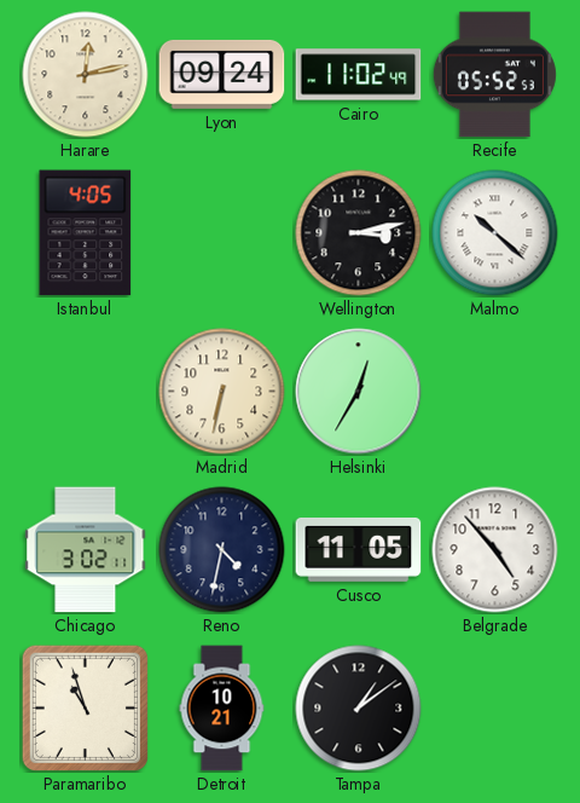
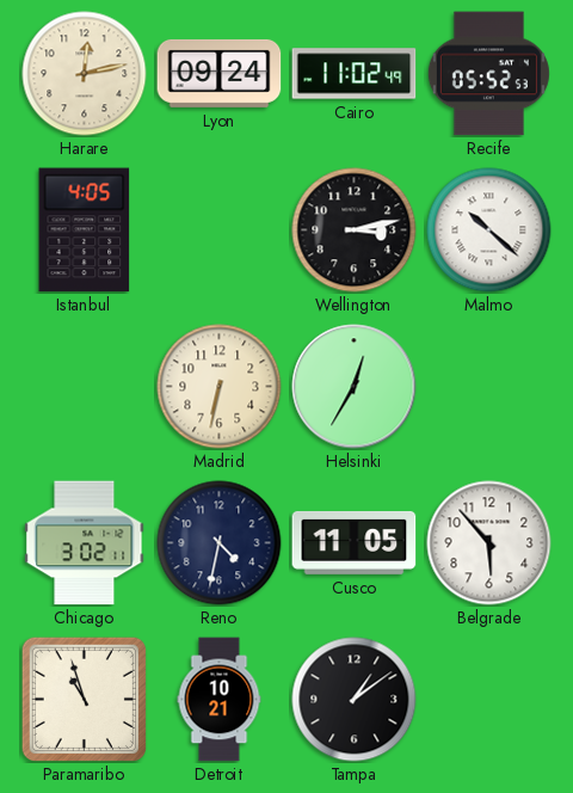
Belgrade: 4:53 -> 5:53 (489, 543)
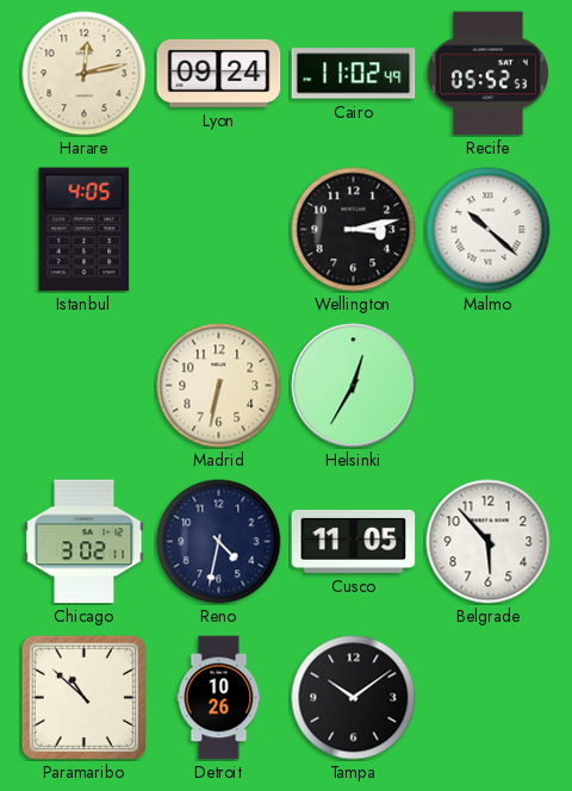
Paramaribo: 10:57 -> 10:52 (83, 697)
Detroit: 10:21 -> 10:26 (219, 698)
Tampa: 1:09 -> 10:09 (354, 698)
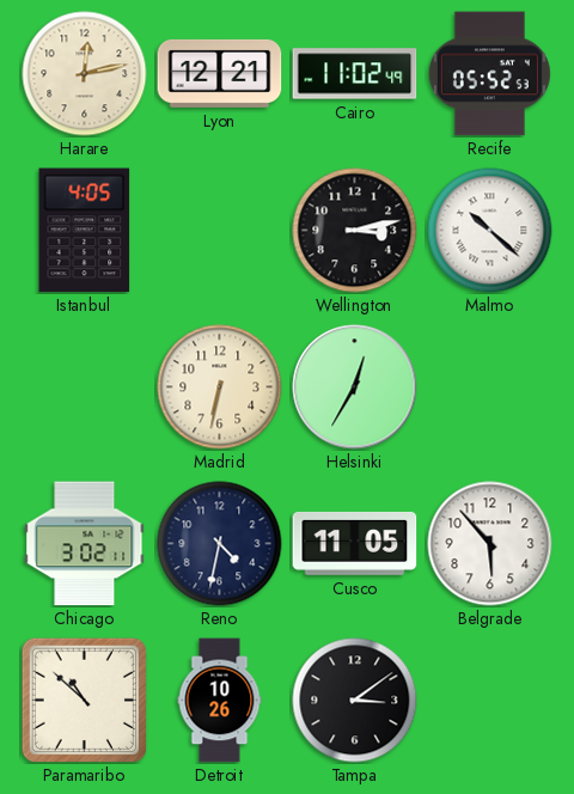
Lyon: 09:24 -> 12:21 (220, 73)
Tampa: 10:09 -> 3:09 (355, 701)
